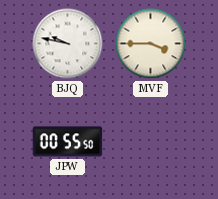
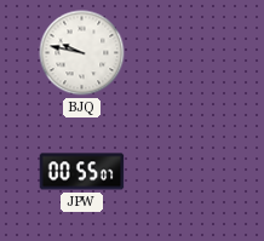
MVF: 3:45 -> none (151, 44)
JPW: 00:55:50 -> 00:55:07 (82, 172)
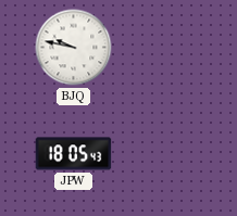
JPW: 00:55 -> 18:05 (74, 154)
